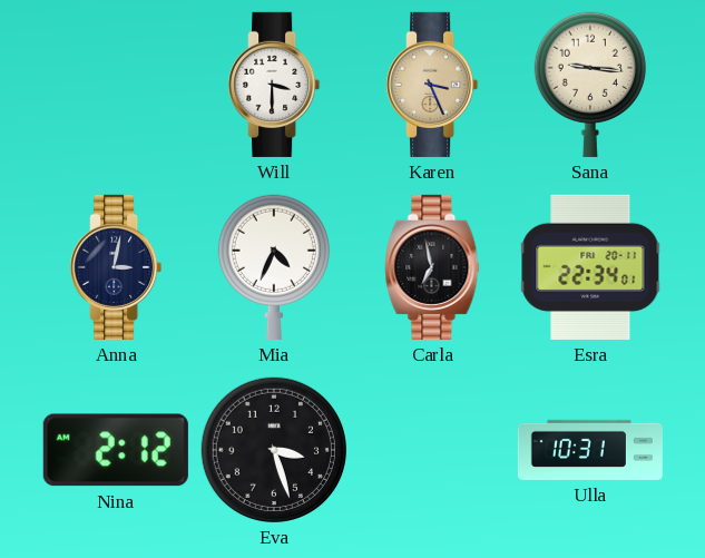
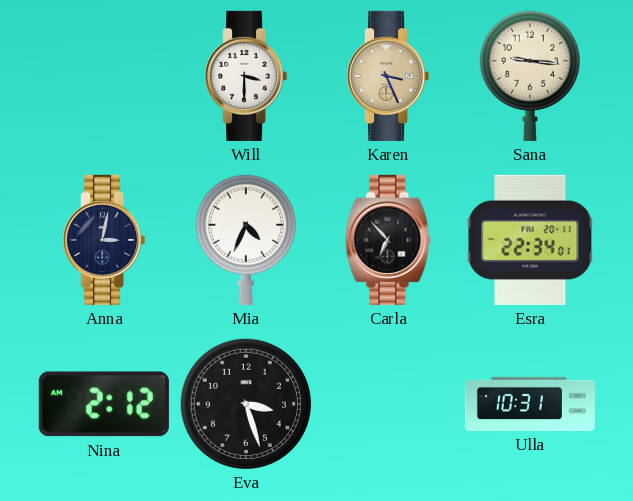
Carla: 6:58 -> 6:53 (388, 240)
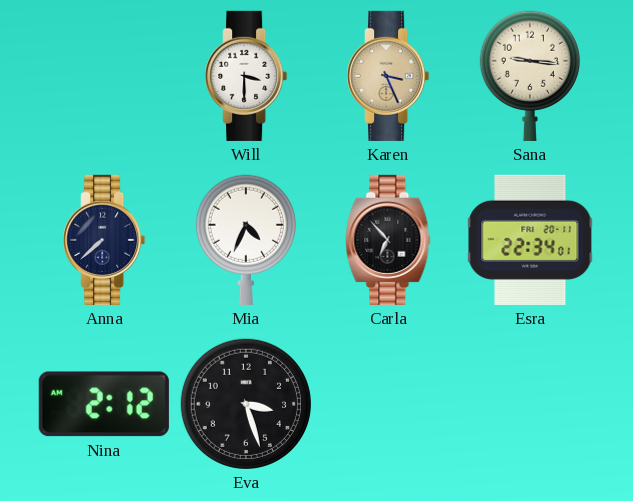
Anna: 3:02 -> 7:38 (104, 240)
Ulla: 10:31 -> none (530, 404)
